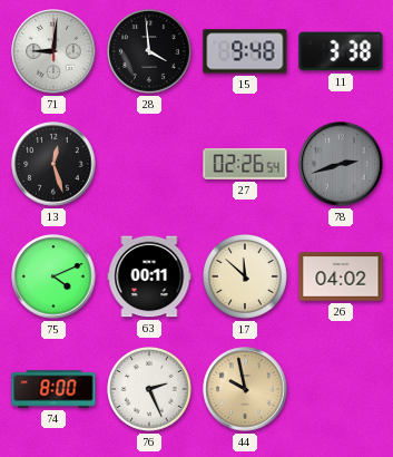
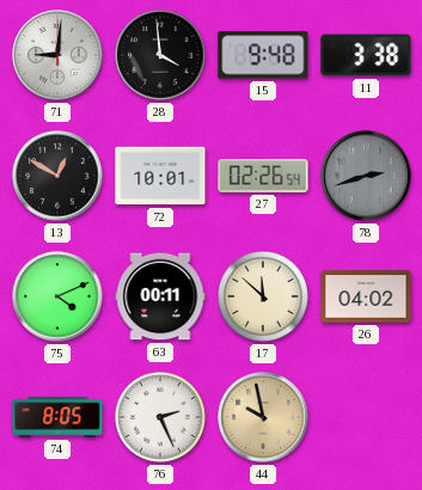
13: 12:27 -> 12:50 (57, 176)
72: none -> 10:01 (160, 176)
74: 8:00 -> 8:05 (57, 417)
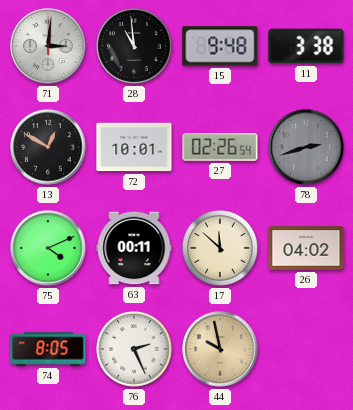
71: 9:01 -> 3:01 (48, 46)
28: 3:59 -> 10:59 (135, 47)
